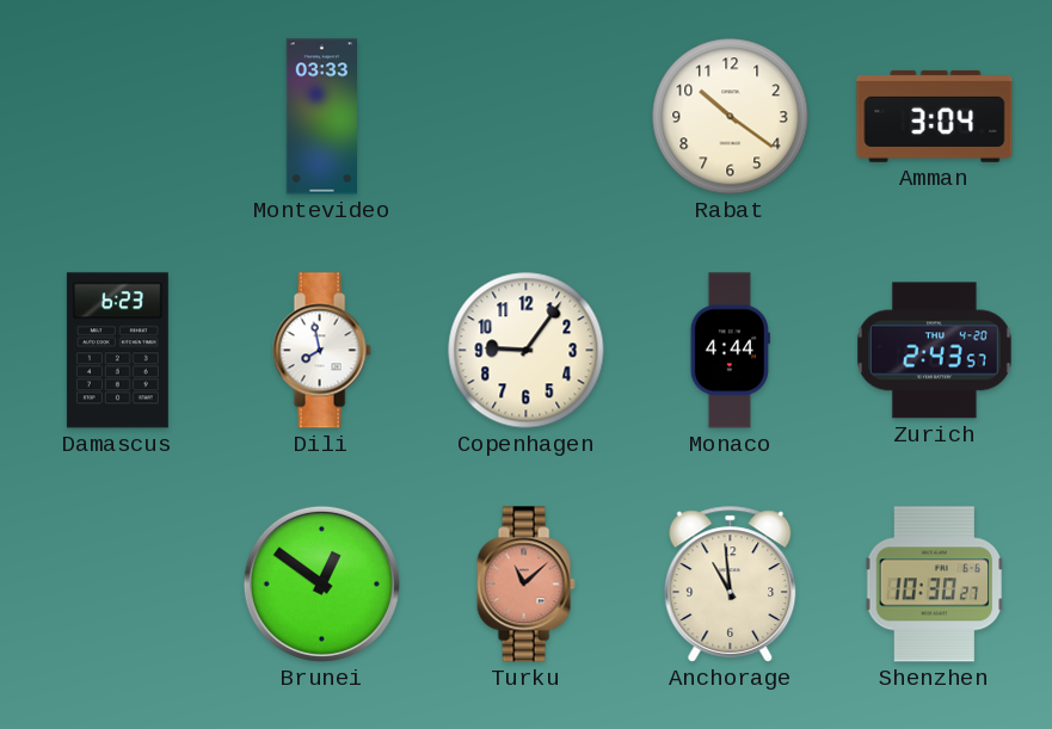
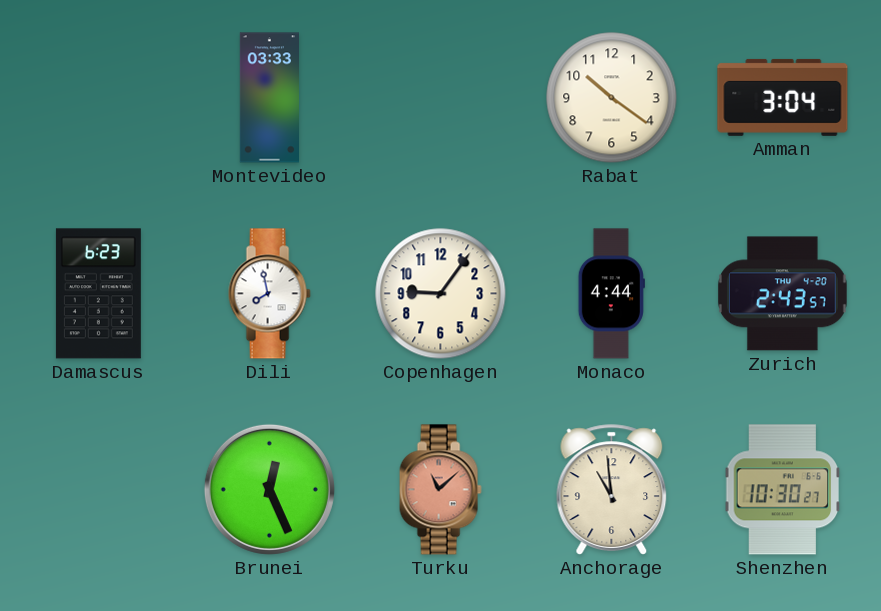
Brunei: 12:51 -> 12:26 (269, 489)
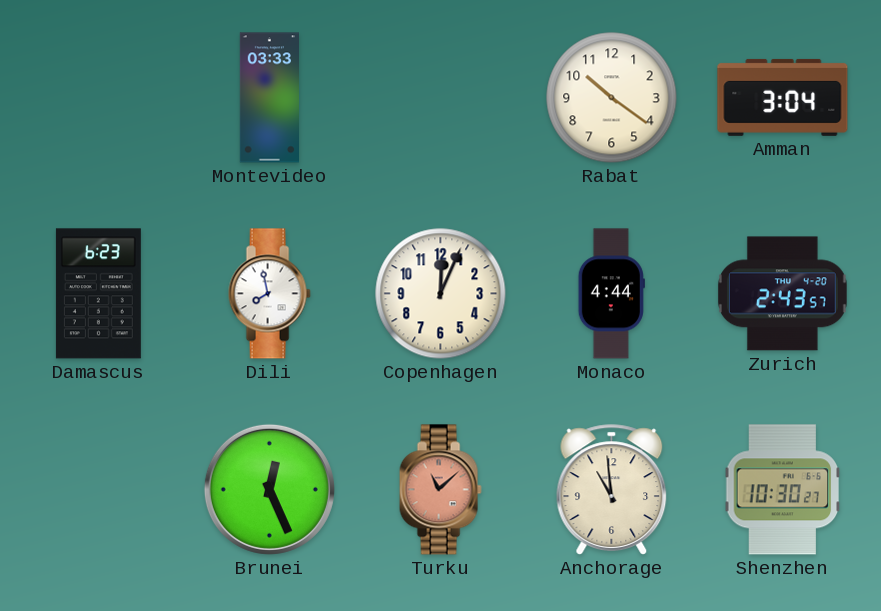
Copenhagen: 9:06 -> 12:04 (441, 294)
